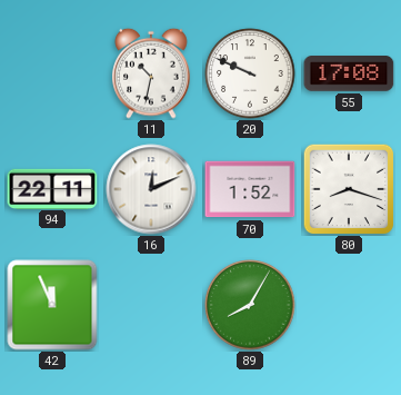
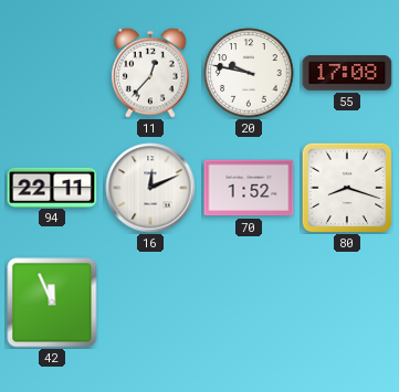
11: 10:32 -> 12:37 (150, 73)
20: 9:49 -> 9:47 (249, 73)
89: 8:05 -> none (250, 305)
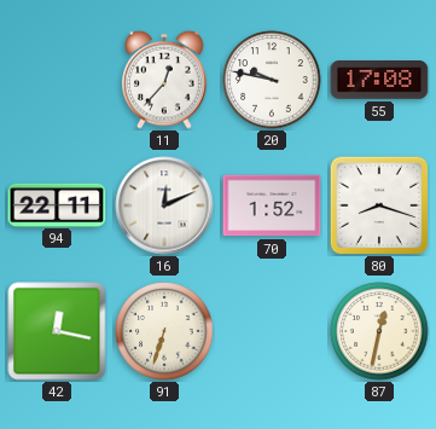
42: 11:56 -> 12:17 (57, 331)
91: none -> 6:33 (164, 331)
87: none -> 12:32 (379, 331)
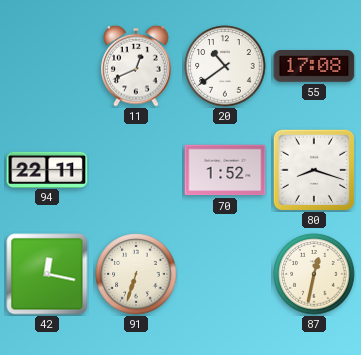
11: 12:37 -> 12:41 (136, 66)
20: 9:47 -> 10:39 (225, 66)
16: 12:11 -> none (164, 205)
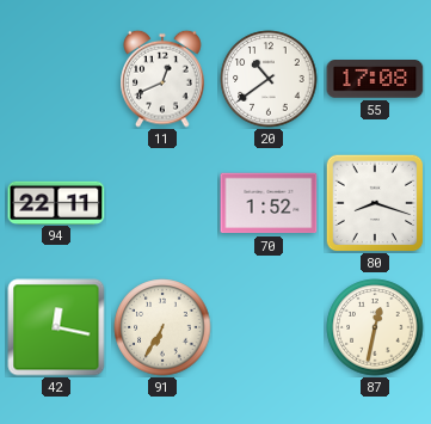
91: 6:33 -> 6:35 (162, 327)
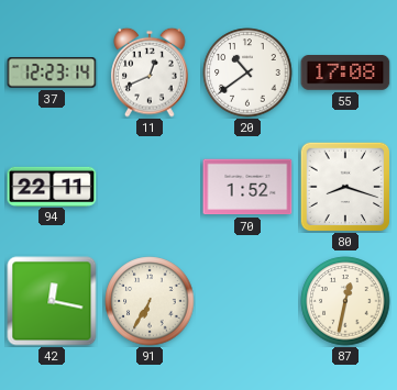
37: none -> 12:23 (52, 73)
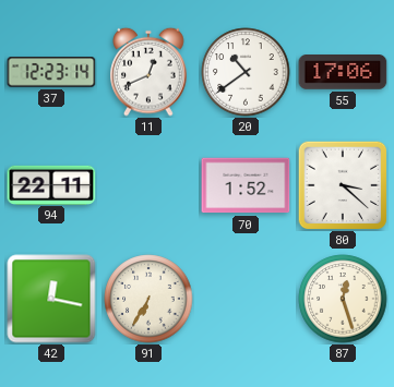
55: 17:08 -> 17:06 (343, 73)
80: 8:18 -> 3:22 (343, 185)
87: 12:32 -> 12:27 (343, 299)
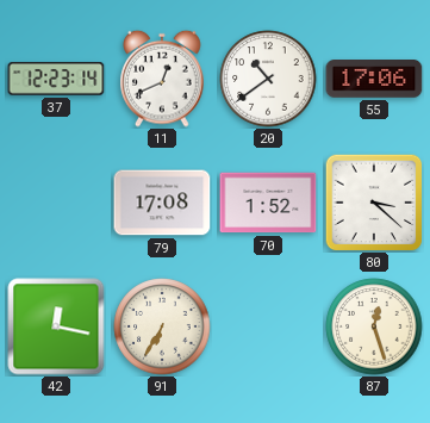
94: 22:11 -> none (51, 184)
79: none -> 17:08 (162, 203)
